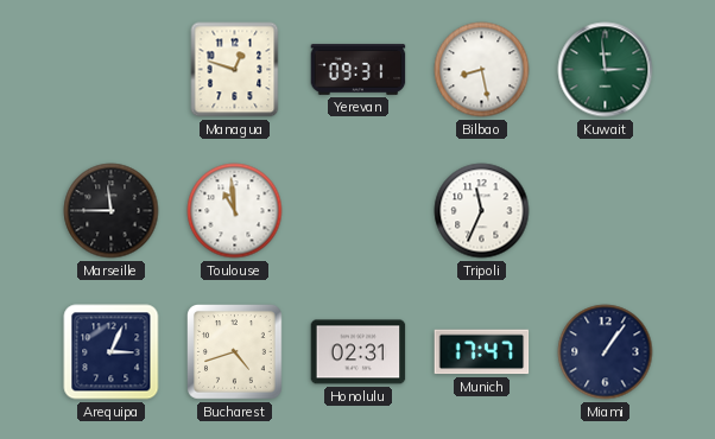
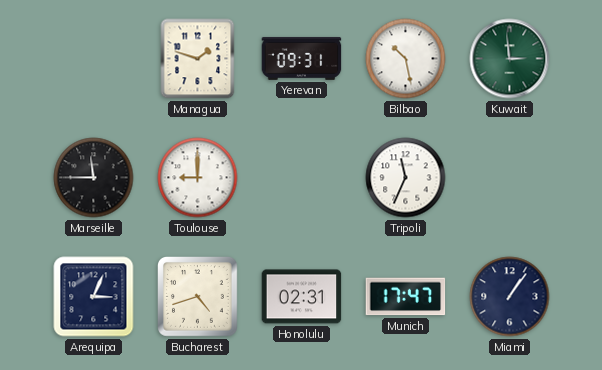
Managua: 12:48 -> 1:48 (198, 59)
Bilbao: 8:28 -> 10:28 (406, 59)
Toulouse: 10:59 -> 9:00 (198, 178)
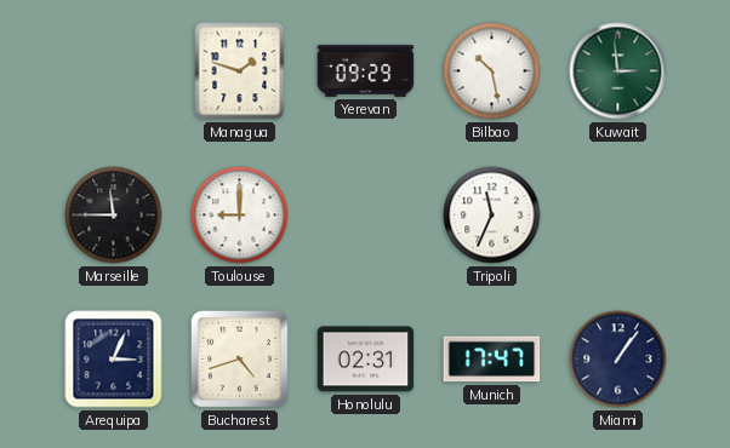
Yerevan: 09:31 -> 09:29 (366, 71)
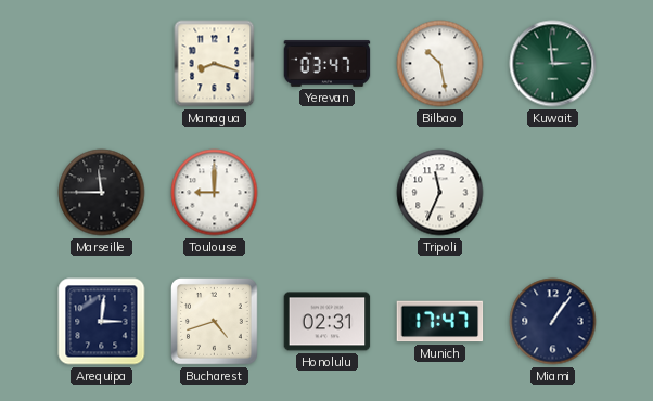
Managua: 1:48 -> 8:18 (215, 64)
Yerevan: 09:29 -> 03:47 (328, 64)
Arequipa: 3:04 -> 3:01 (102, 322)
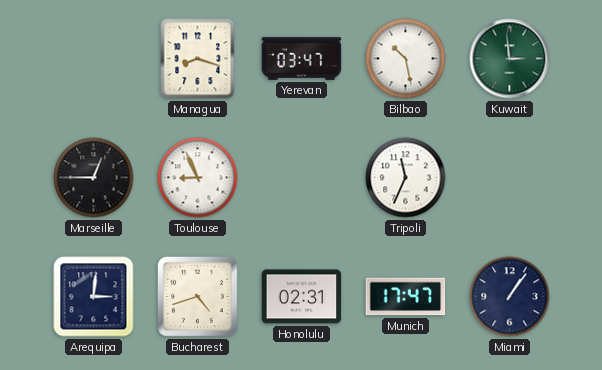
Marseille: 11:45 -> 12:45 (94, 178)
Toulouse: 9:00 -> 8:56 (198, 178)
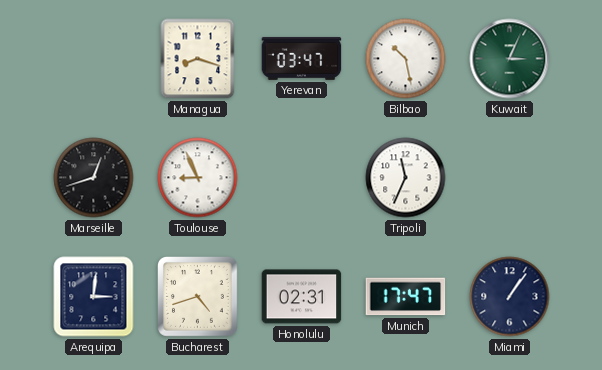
Kuwait: 2:59 -> 3:04 (510, 59)
Marseille: 12:45 -> 12:42 (94, 178)
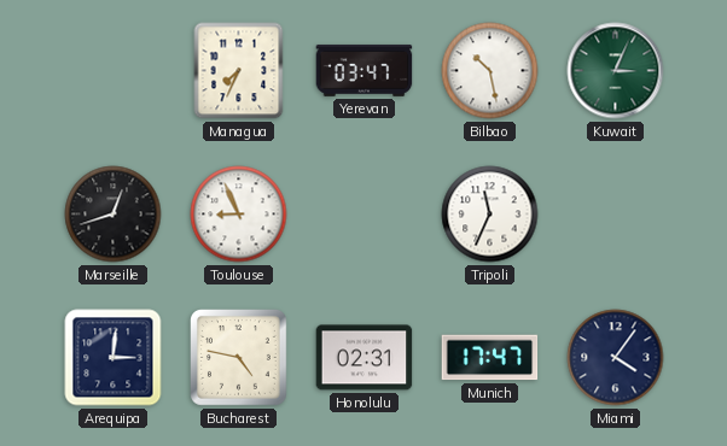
Managua: 8:18 -> 7:34 (239, 71)
Bucharest: 4:42 -> 4:47 (239, 358)
Miami: 1:06 -> 4:06 (616, 358)
